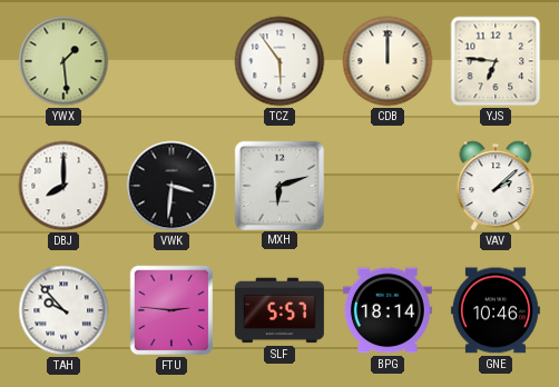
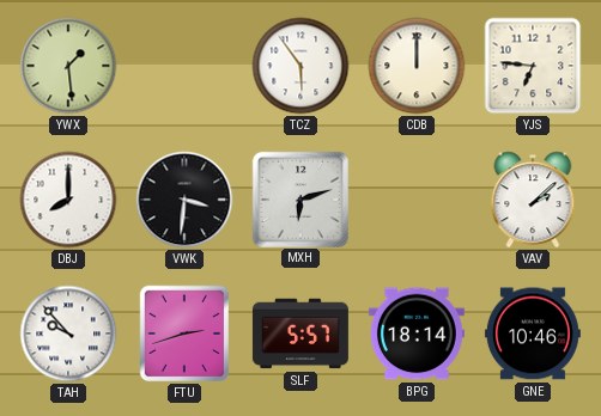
FTU: 2:46 -> 2:42 (184, 334)
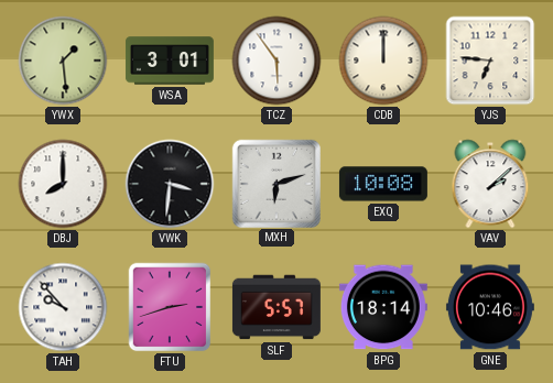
WSA: none -> 3:01 (170, 61)
EXQ: none -> 10:08 (383, 184)
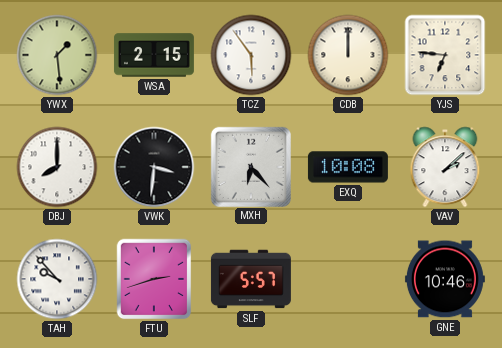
WSA: 3:01 -> 2:15 (154, 55)
MXH: 6:12 -> 6:23 (250, 166)
BPG: 18:14 -> none (383, 307)
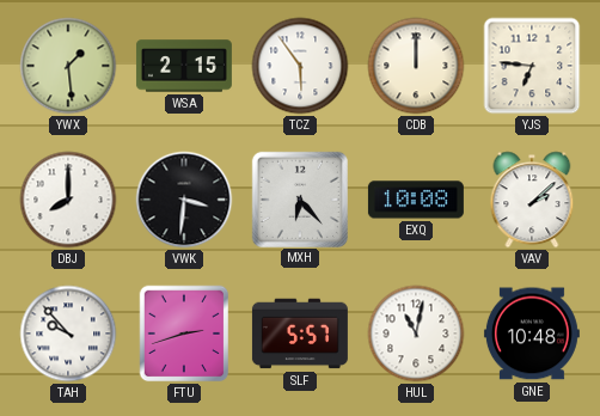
HUL: none -> 11:02 (416, 334)
GNE: 10:46 -> 10:48 (532, 334)
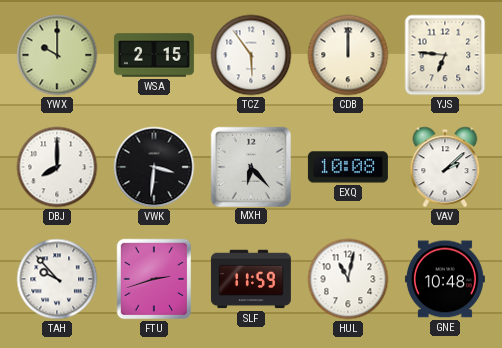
YWX: 1:29 -> 10:00 (57, 55)
SLF: 5:57 -> 11:59 (251, 279)
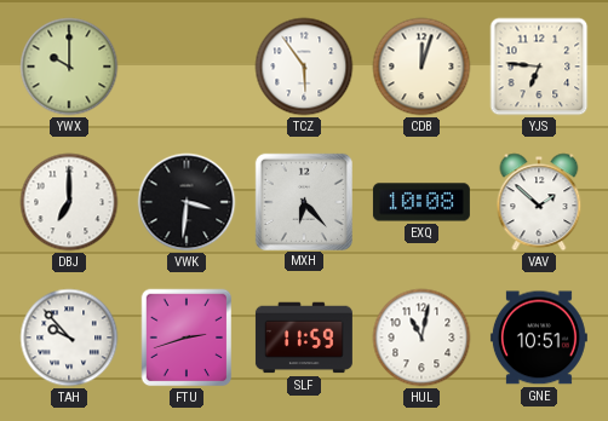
WSA: 2:15 -> none (154, 55)
CDB: 12:00 -> 12:03 (421, 67)
DBJ: 8:00 -> 7:00 (69, 202)
VAV: 2:08 -> 1:52 (539, 202)
GNE: 10:48 -> 10:51 (539, 338)
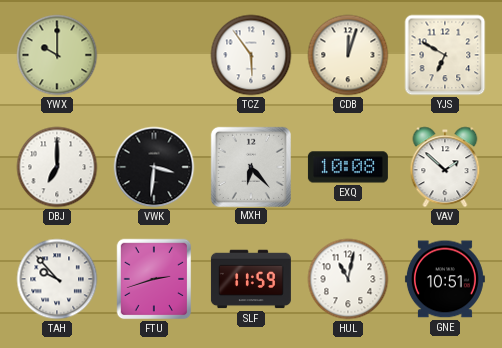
YJS: 6:46 -> 6:50 (445, 55)
